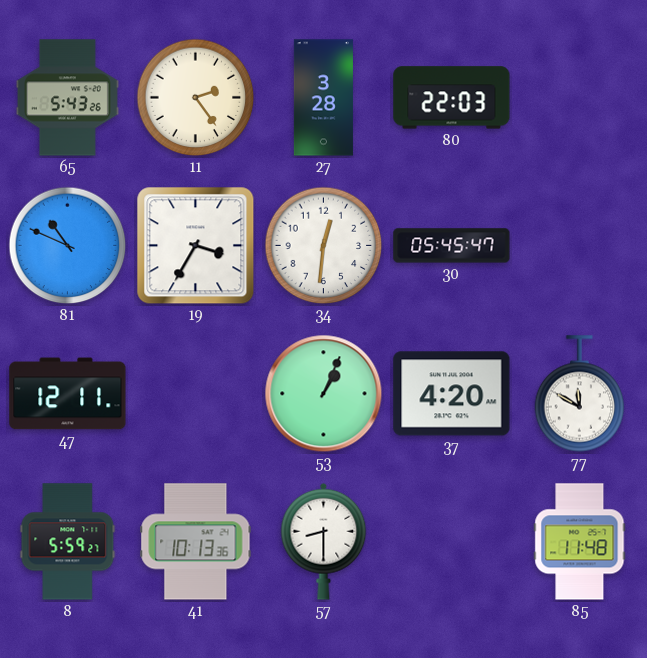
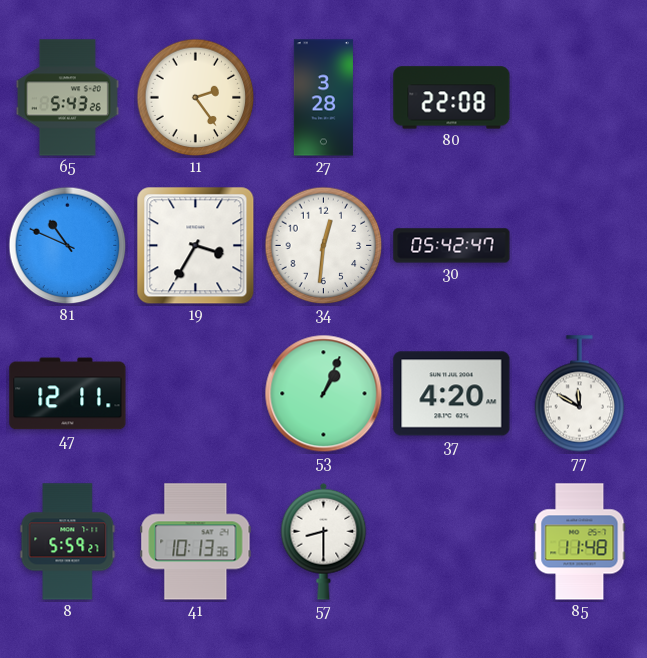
80: 22:03 -> 22:08 (452, 98)
30: 05:45 -> 05:42 (452, 246)
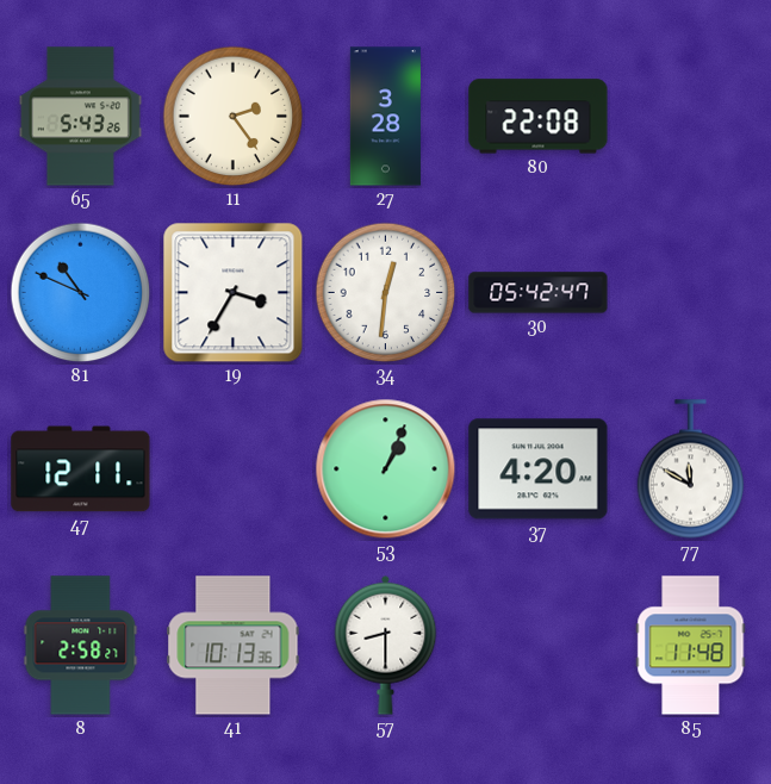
8: 5:59 -> 2:58 (81, 646)
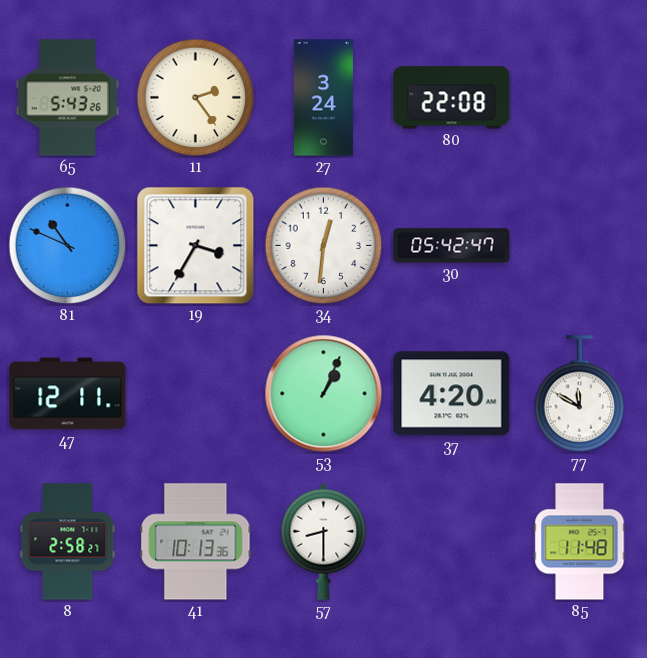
27: 3:28 -> 3:24 (323, 98)
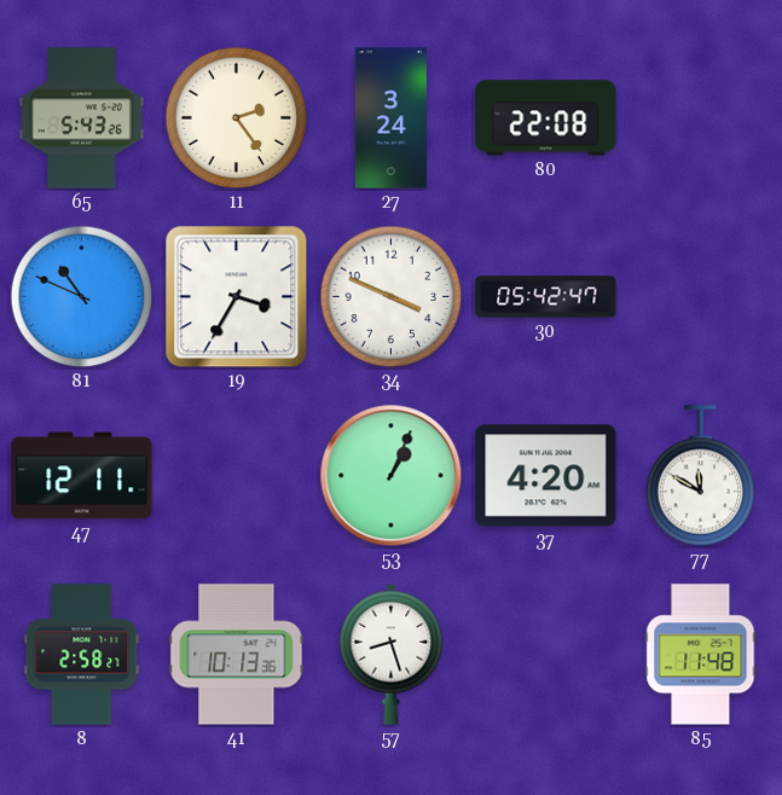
34: 12:31 -> 3:49 (392, 297)
57: 8:30 -> 8:27 (392, 654)
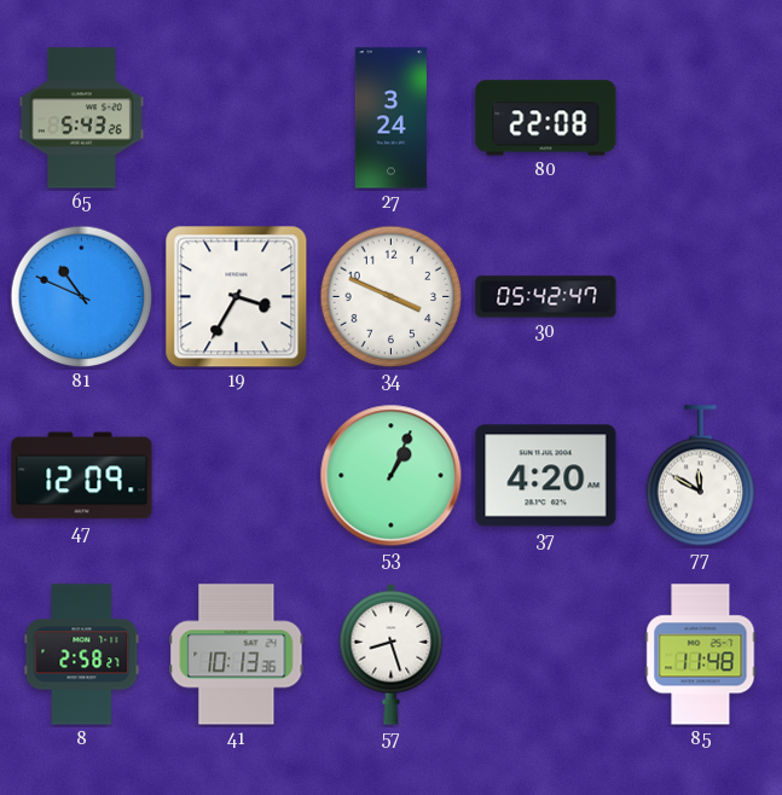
11: 2:24 -> none (237, 118)
47: 12:11 -> 12:09 (82, 476)
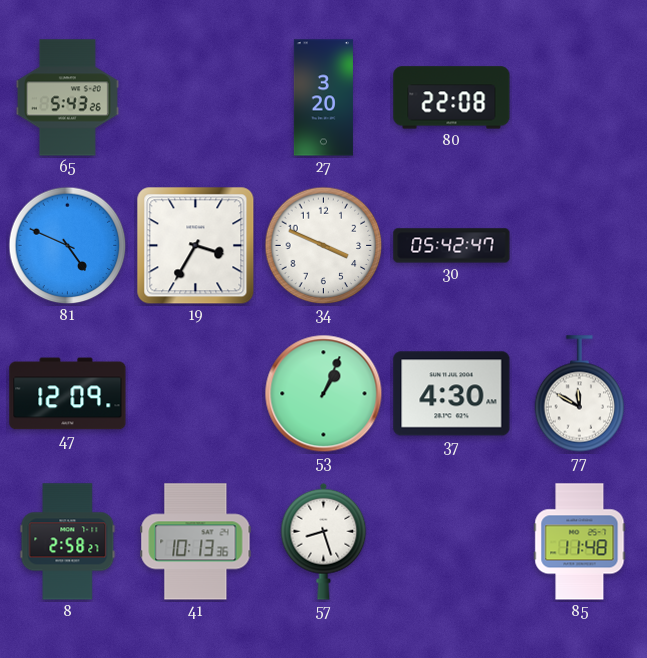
27: 3:24 -> 3:20 (323, 98)
81: 10:49 -> 4:49 (68, 246)
37: 4:20 -> 4:30 (452, 394)
